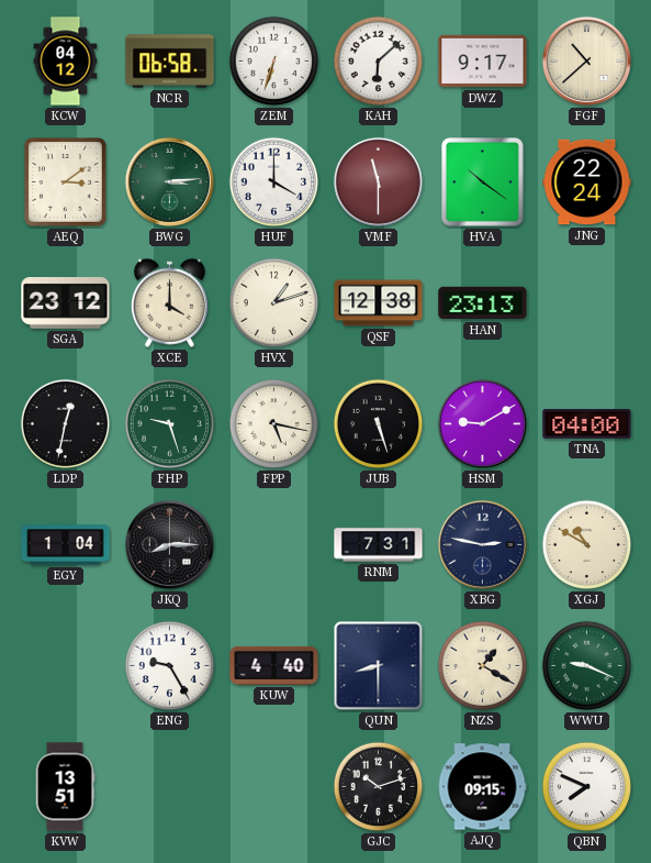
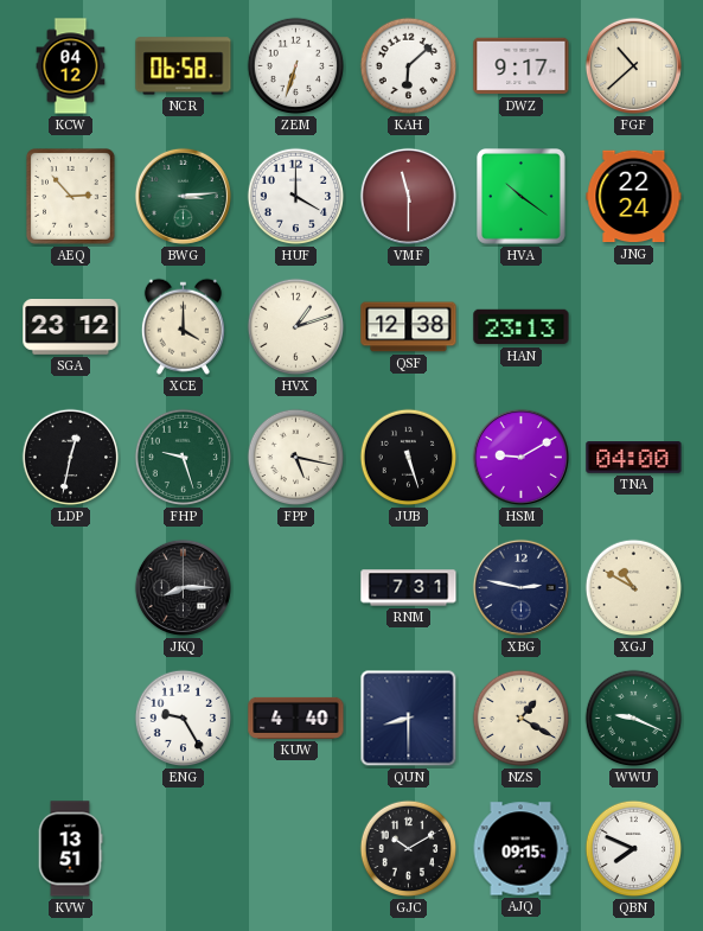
AEQ: 3:09 -> 2:53 (71, 197)
EGY: 1:04 -> none (66, 545)
GJC: 10:12 -> 10:10 (409, 849)
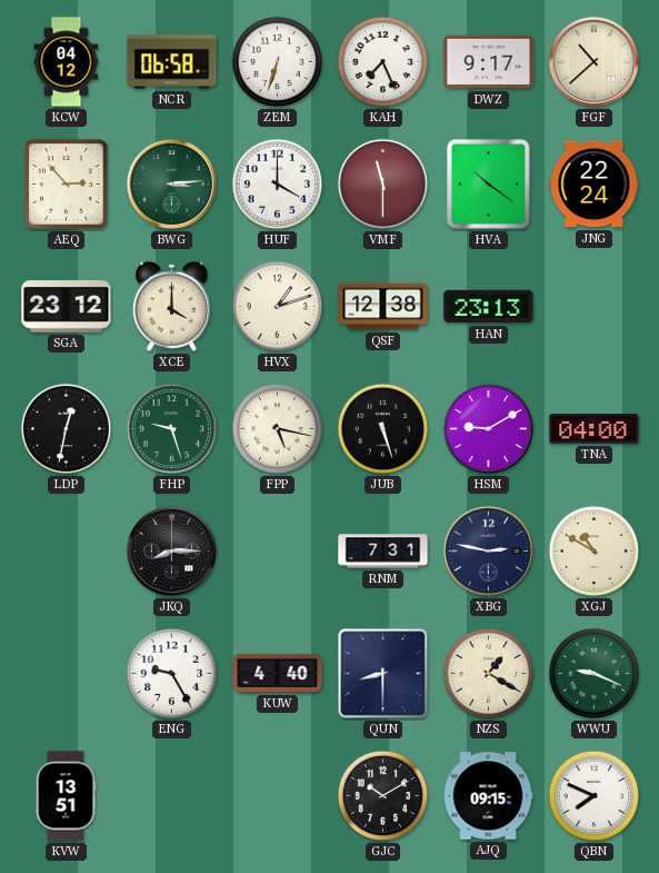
KAH: 6:08 -> 7:26 (383, 62)
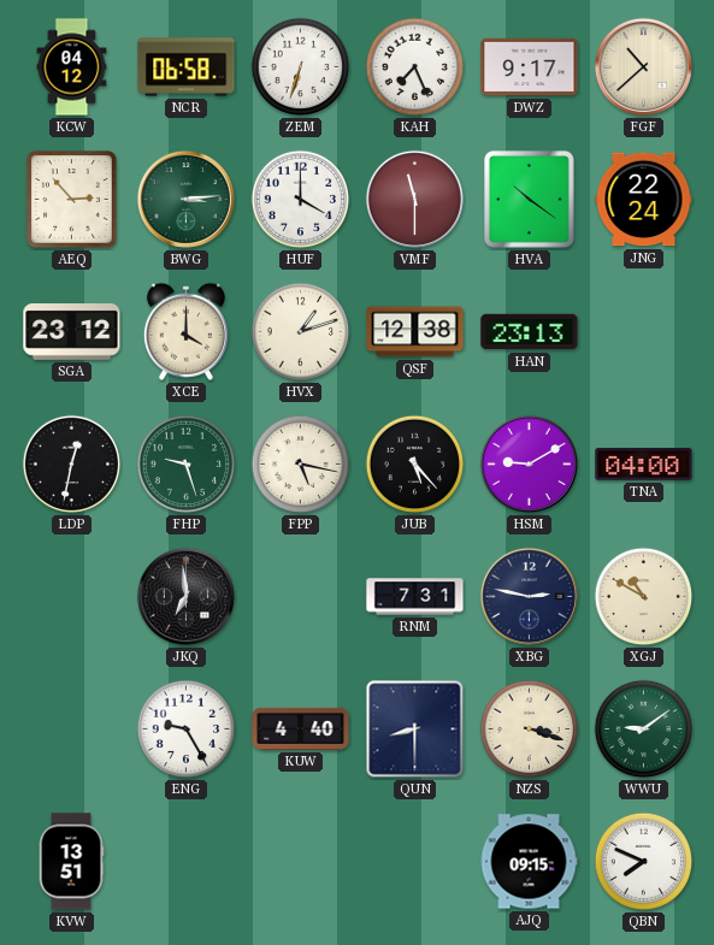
JUB: 5:27 -> 5:23 (415, 465)
JKQ: 8:15 -> 6:59 (185, 596)
NZS: 1:20 -> 3:18 (530, 730)
WWU: 9:19 -> 9:09 (644, 730)
GJC: 10:10 -> none (383, 796)
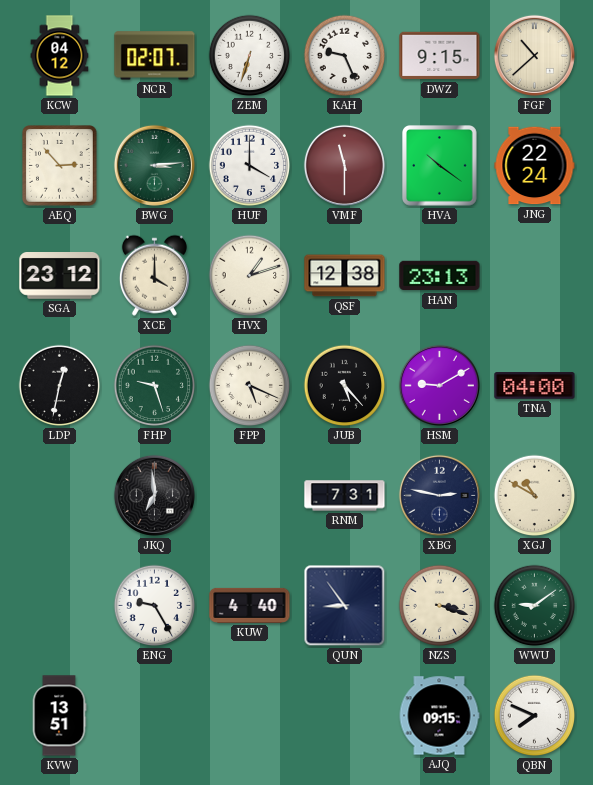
NCR: 06:58 -> 02:07 (155, 56)
KAH: 7:26 -> 9:26 (345, 56)
DWZ: 9:17 -> 9:15 (440, 56)
FPP: 5:17 -> 5:19 (250, 386)
QUN: 8:30 -> 8:54 (345, 606)
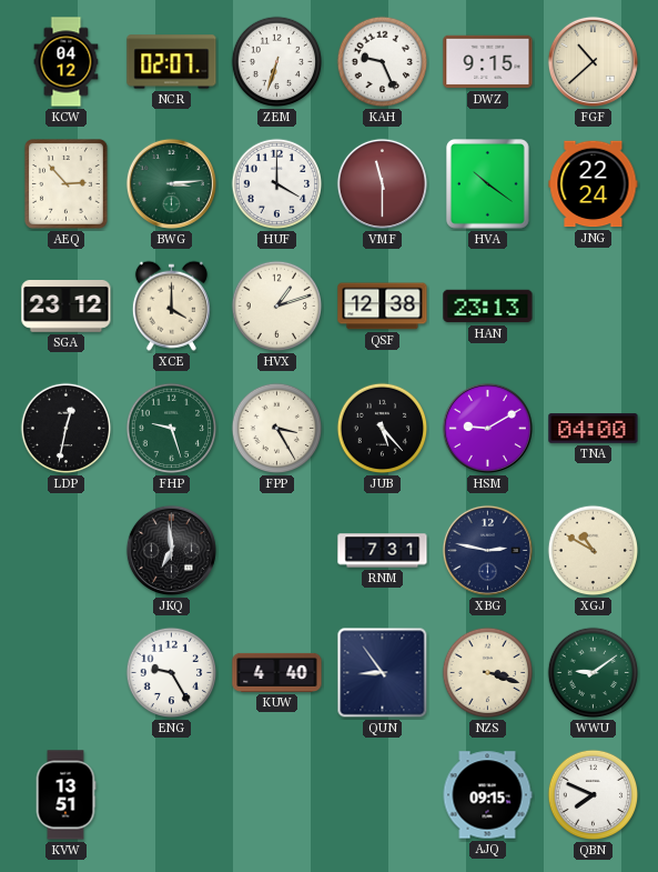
FPP: 5:19 -> 3:25 (277, 429)
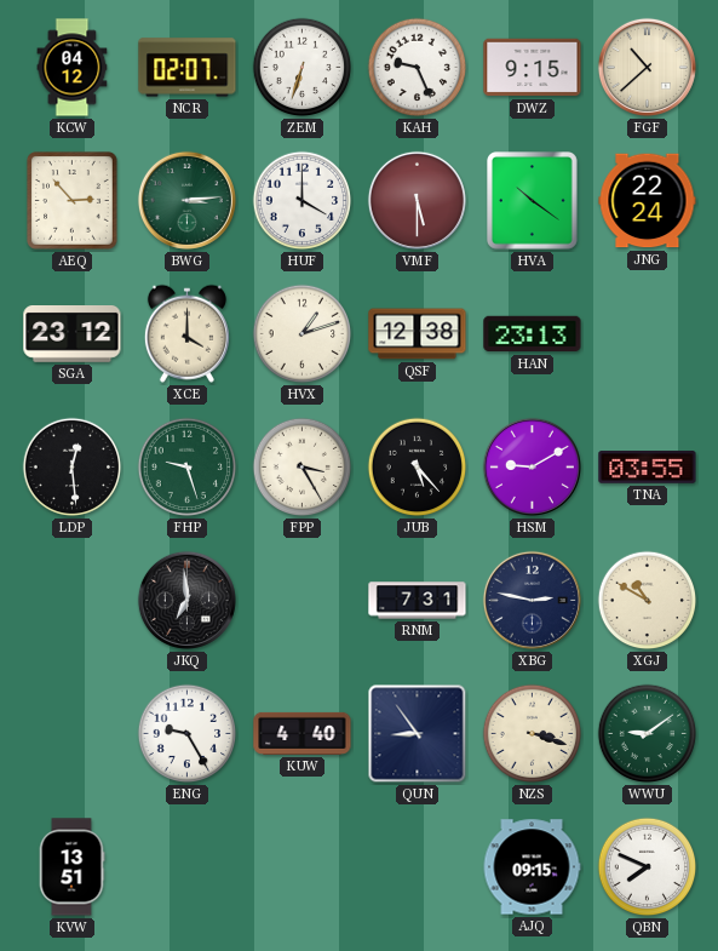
VMF: 11:30 -> 5:30 (417, 200)
LDP: 12:32 -> 12:29 (73, 468)
TNA: 04:00 -> 03:55 (648, 468)
